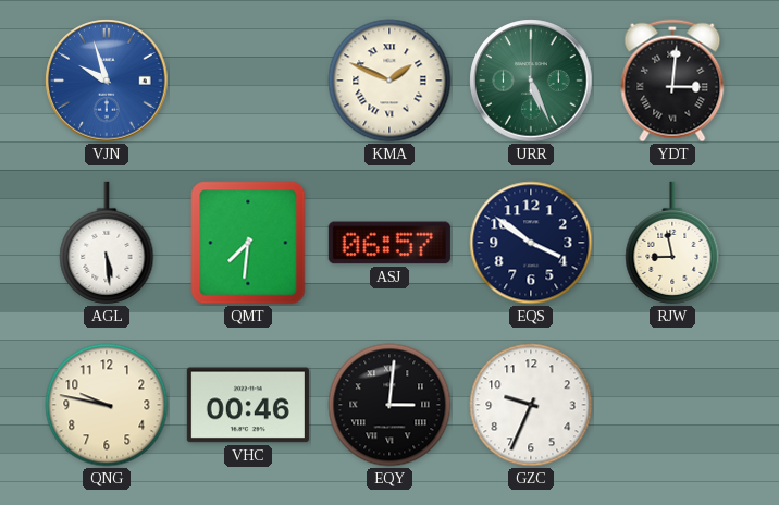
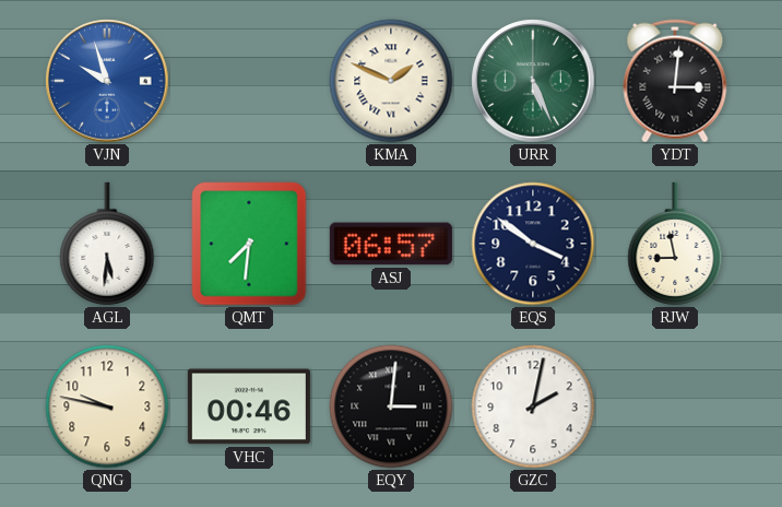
AGL: 5:29 -> 5:31 (107, 244)
GZC: 9:34 -> 2:02 (533, 406)
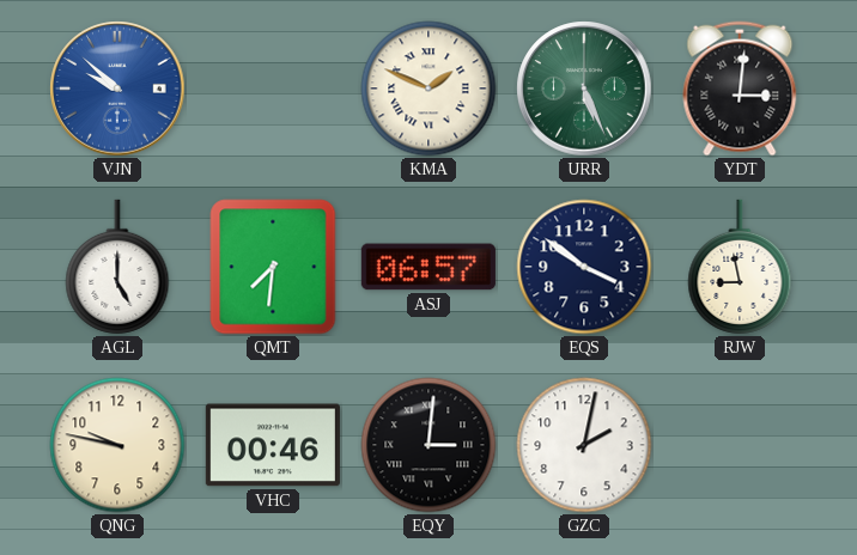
VJN: 9:57 -> 9:52 (117, 89)
AGL: 5:31 -> 5:00 (117, 267)
